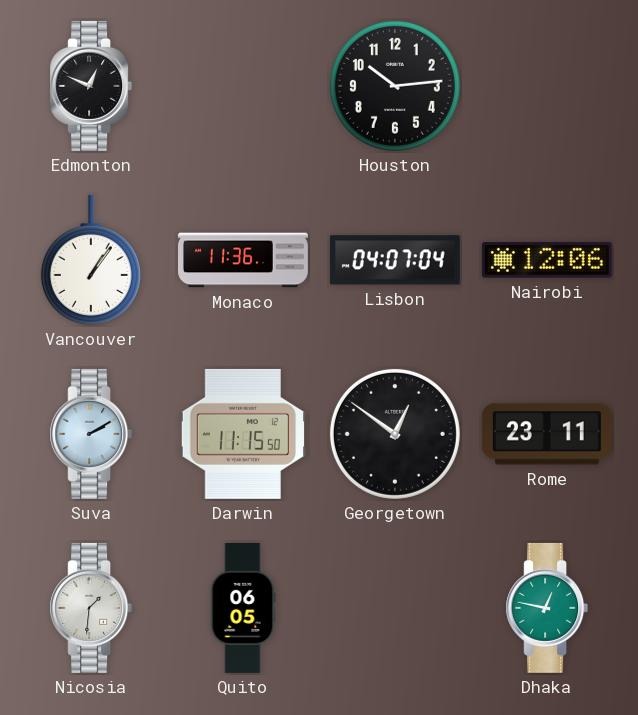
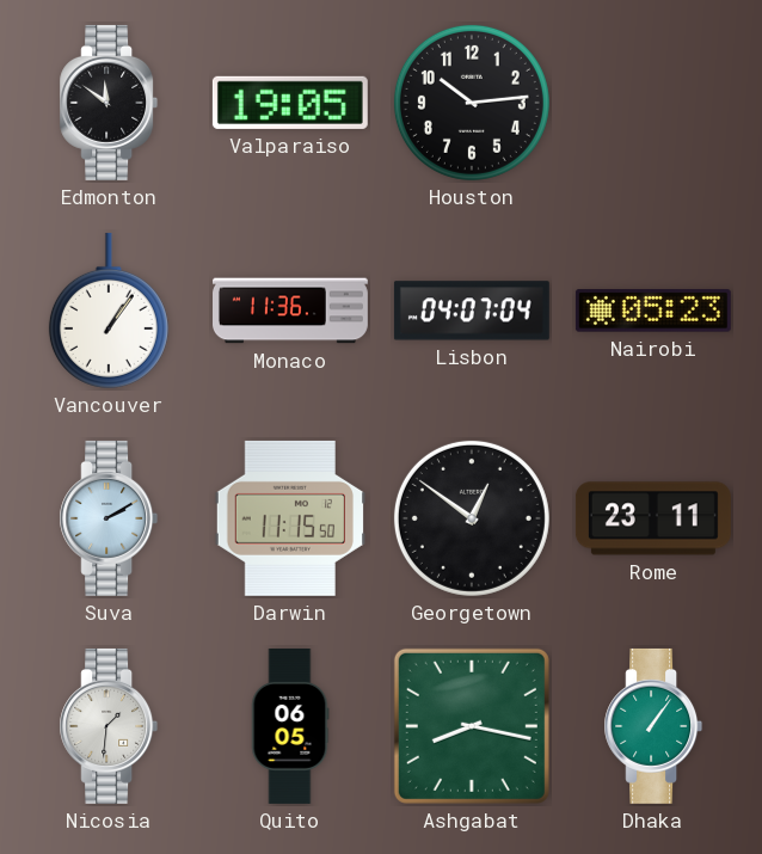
Edmonton: 12:49 -> 11:51 (109, 103)
Valparaiso: none -> 19:05 (290, 103)
Nairobi: 12:06 -> 05:23 (653, 311)
Ashgabat: none -> 8:17 (472, 726)
Dhaka: 12:47 -> 1:06 (653, 726)
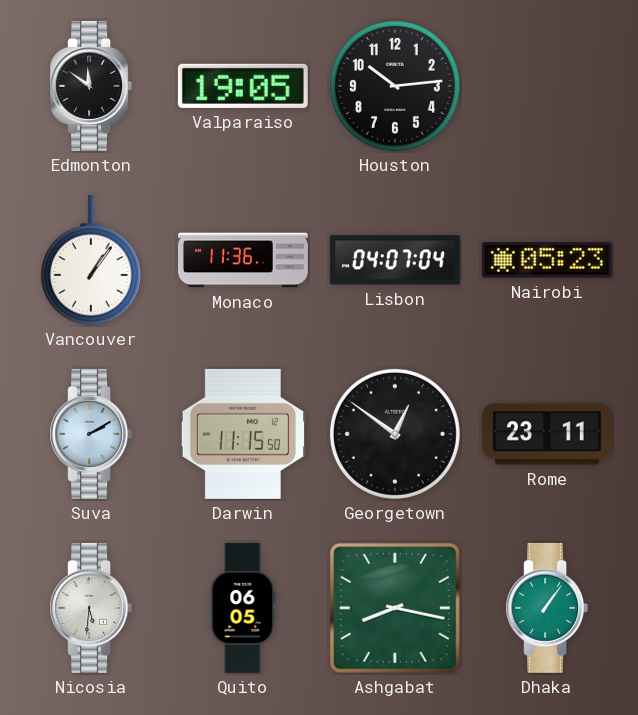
Nicosia: 1:31 -> 5:31 (91, 608)
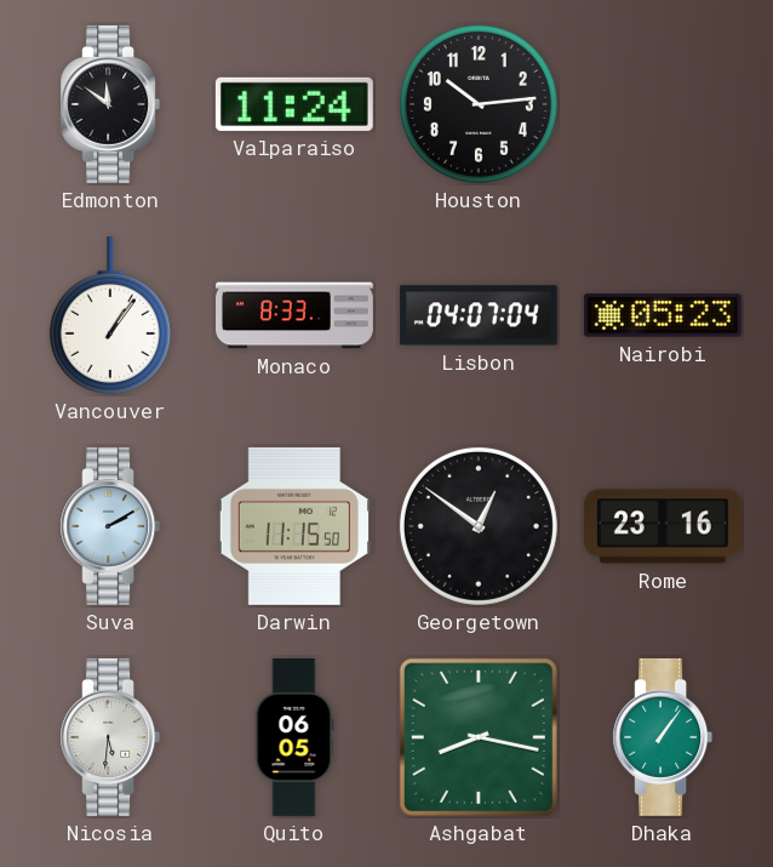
Valparaiso: 19:05 -> 11:24 (294, 104)
Monaco: 11:36 -> 8:33 (296, 315)
Rome: 23:11 -> 23:16 (663, 526)
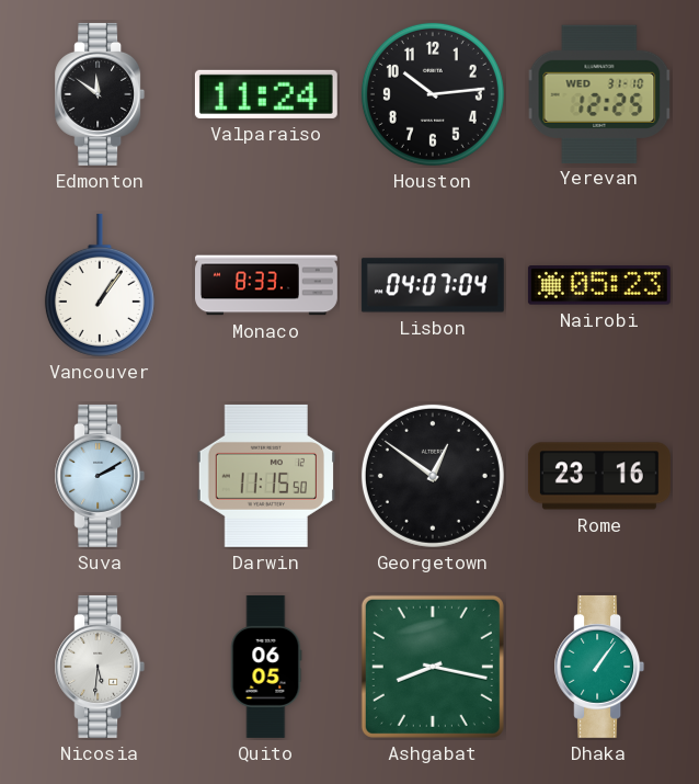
Yerevan: none -> 12:25 (599, 93)
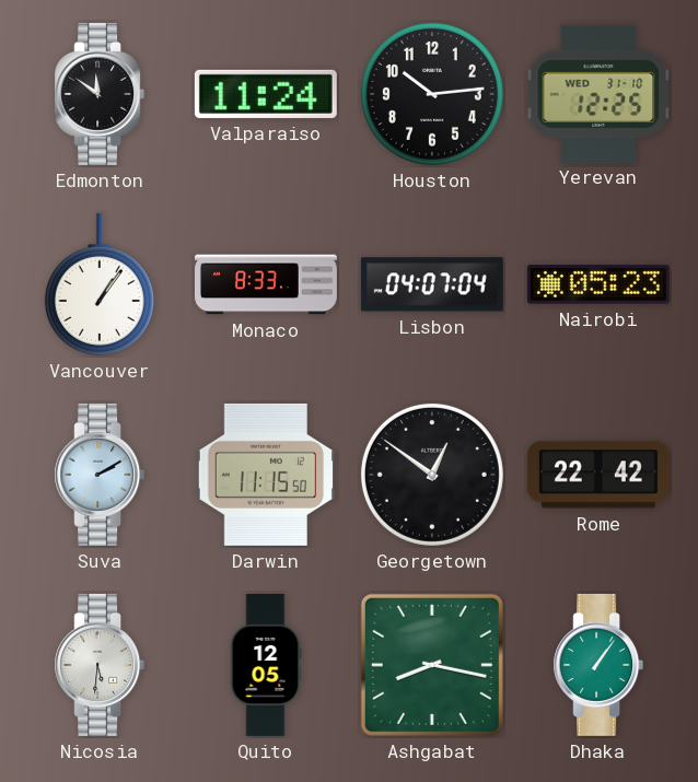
Rome: 23:16 -> 22:42 (598, 475)
Quito: 06:05 -> 12:05 (266, 665)
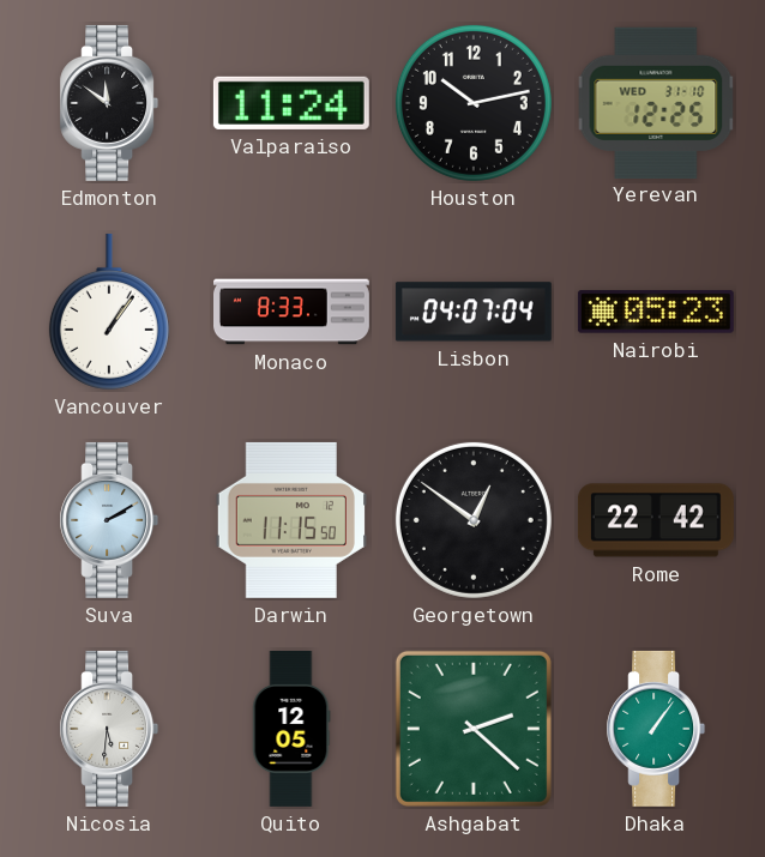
Houston: 10:14 -> 10:13 (474, 103)
Ashgabat: 8:17 -> 2:22 (474, 729)
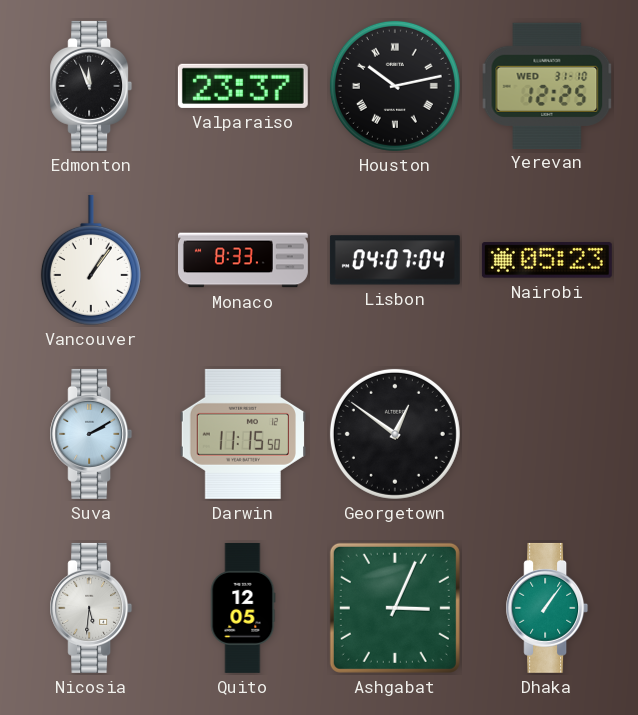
Edmonton: 11:51 -> 11:56 (91, 86)
Valparaiso: 11:24 -> 23:37 (243, 86)
Houston numerals: Arabic -> Roman (395, 86)
Rome: 22:42 -> none (656, 520)
Ashgabat: 2:22 -> 3:04 (395, 608)
